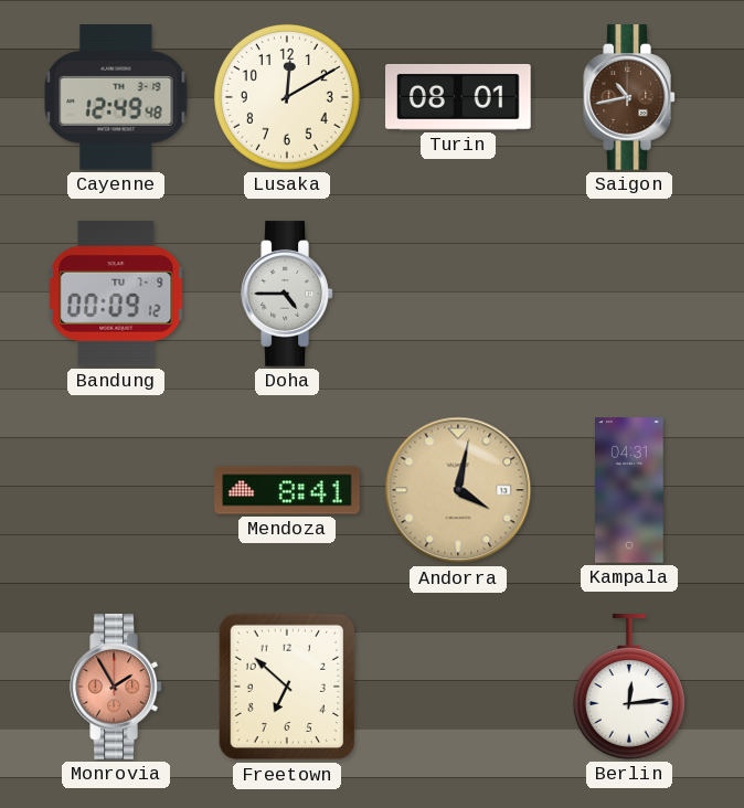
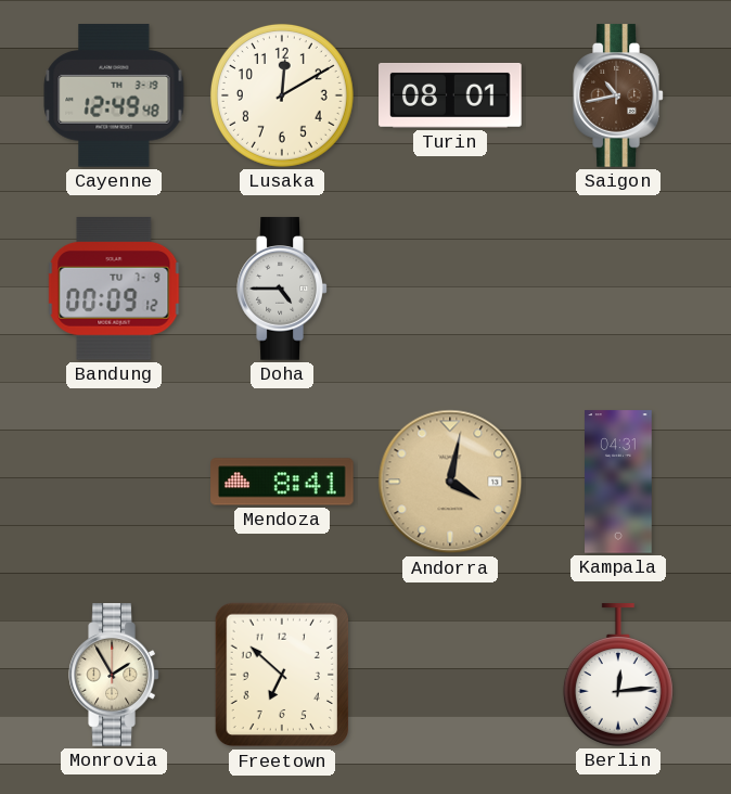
Monrovia dial: salmon -> cream (114, 675)
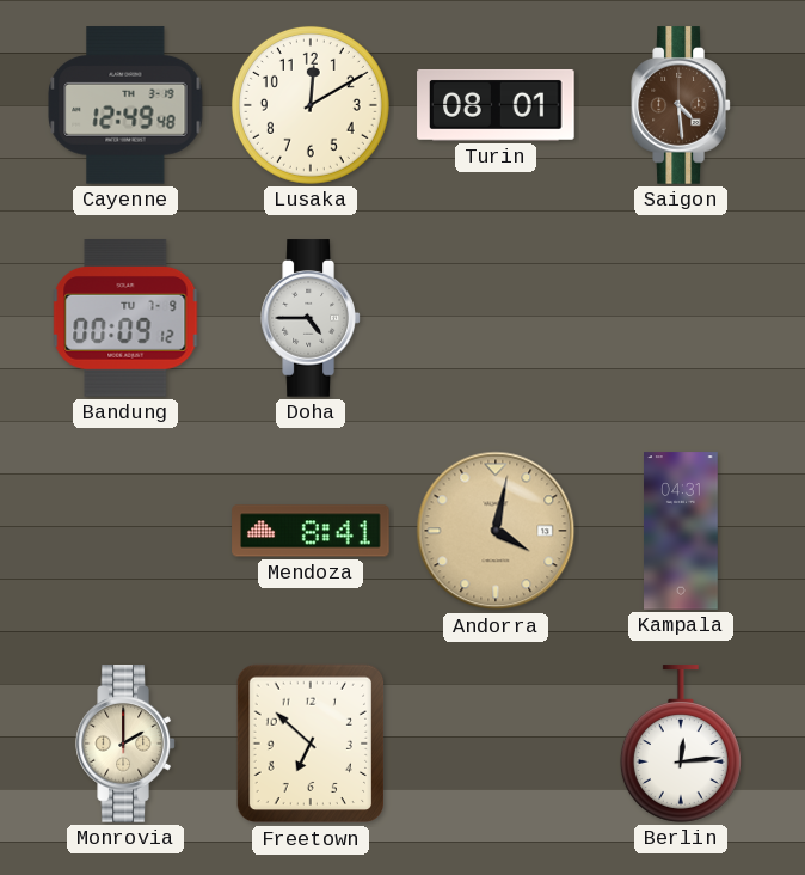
Saigon: 10:43 -> 4:29 (681, 105)
Monrovia: 1:55 -> 2:00 (125, 744)
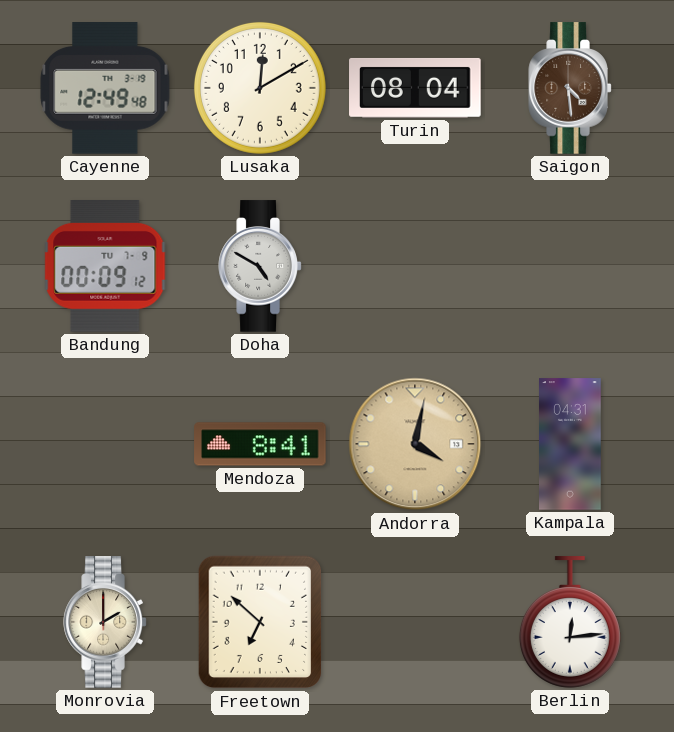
Turin: 08:01 -> 08:04 (415, 88)
Doha: 4:45 -> 4:50 (260, 266)
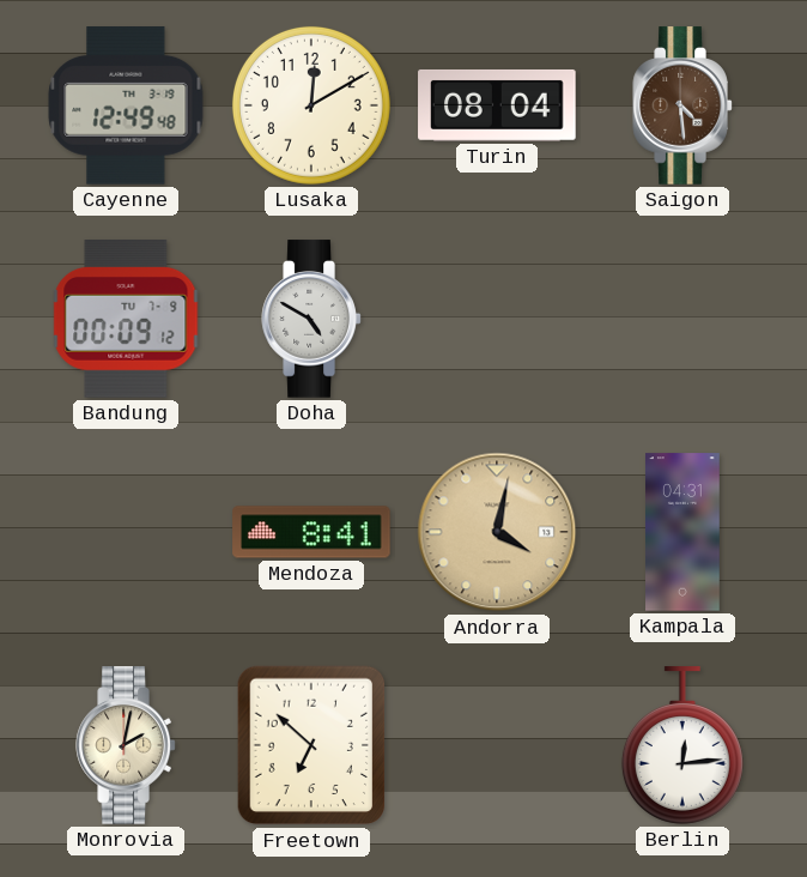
Monrovia: 2:00 -> 2:02 (126, 745)
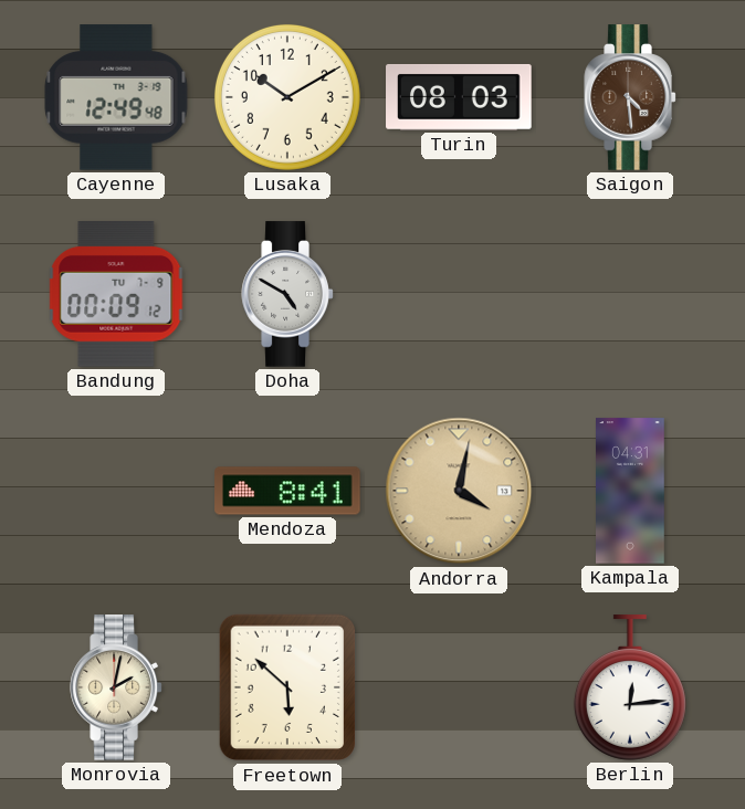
Lusaka: 12:10 -> 10:10 (287, 97)
Turin: 08:04 -> 08:03 (459, 97)
Freetown: 6:52 -> 5:52 (287, 687)
